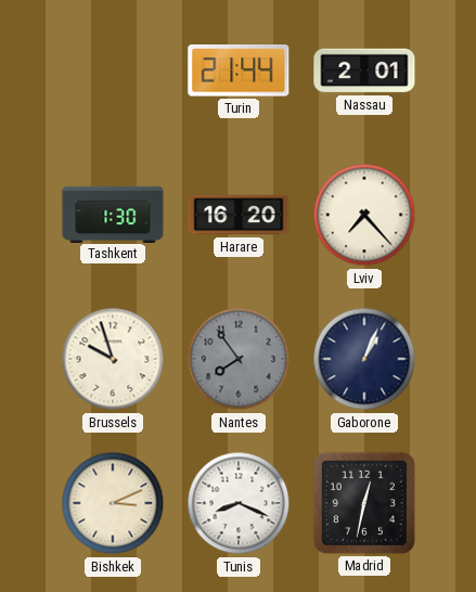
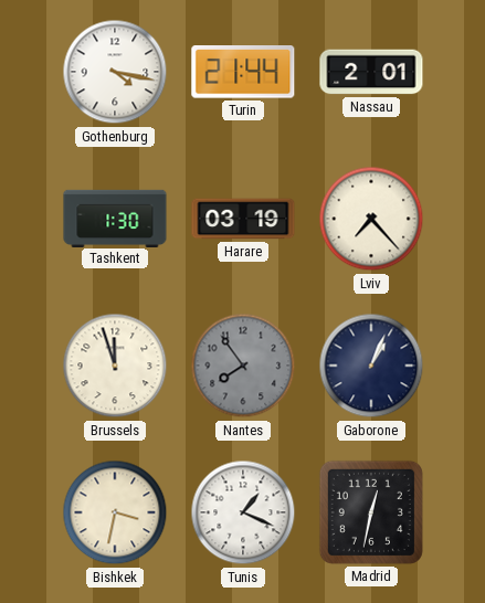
Gothenburg: none -> 4:17 (115, 72)
Harare: 16:20 -> 03:19 (243, 219)
Brussels: 9:57 -> 11:57 (115, 366)
Bishkek: 3:11 -> 3:32 (115, 512)
Tunis: 8:19 -> 1:19 (243, 512)
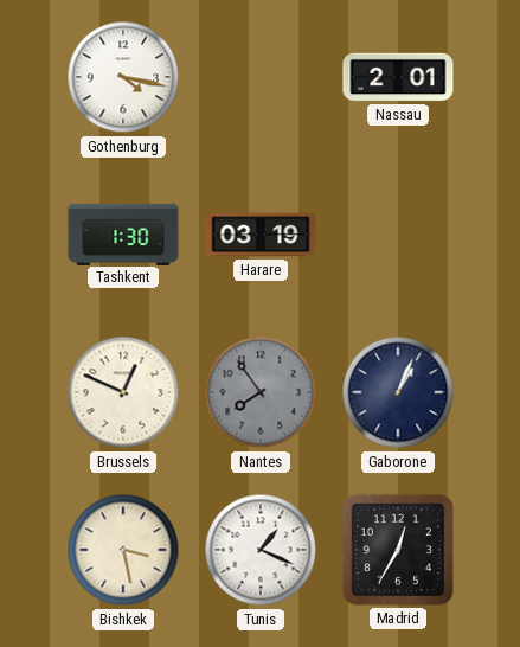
Turin: 21:44 -> none (243, 73)
Lviv: 7:23 -> none (371, 219)
Brussels: 11:57 -> 12:49 (123, 392)
Bishkek: 3:32 -> 3:28 (123, 550)
Madrid: 12:32 -> 12:35 (398, 550)
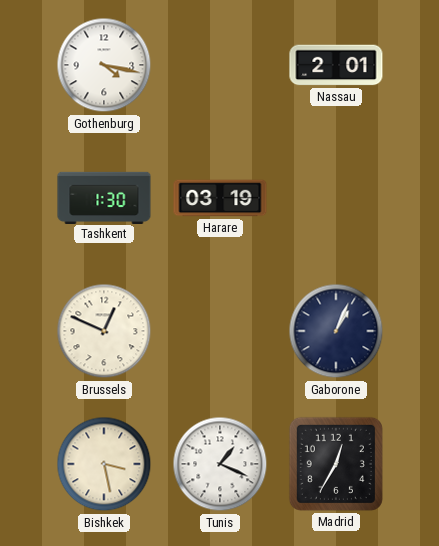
Nantes: 7:54 -> none (261, 392)
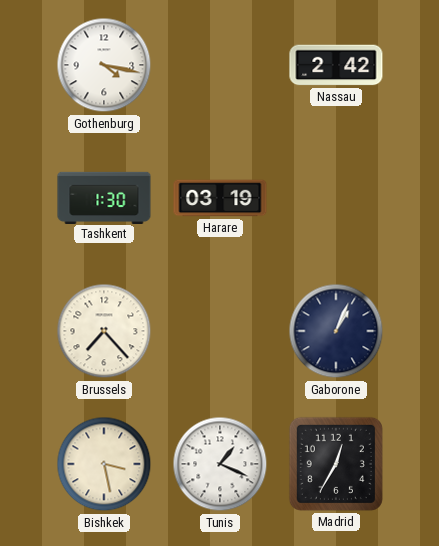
Nassau: 2:01 -> 2:42 (336, 65)
Brussels: 12:49 -> 7:23 (104, 331)
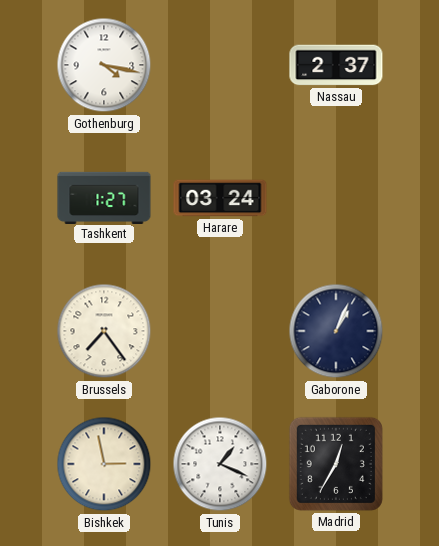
Nassau: 2:42 -> 2:37 (336, 65)
Tashkent: 1:30 -> 1:27 (104, 197)
Harare: 03:19 -> 03:24 (220, 198)
Brussels: 7:23 -> 7:24 (104, 331)
Bishkek: 3:28 -> 2:58 (104, 464)
